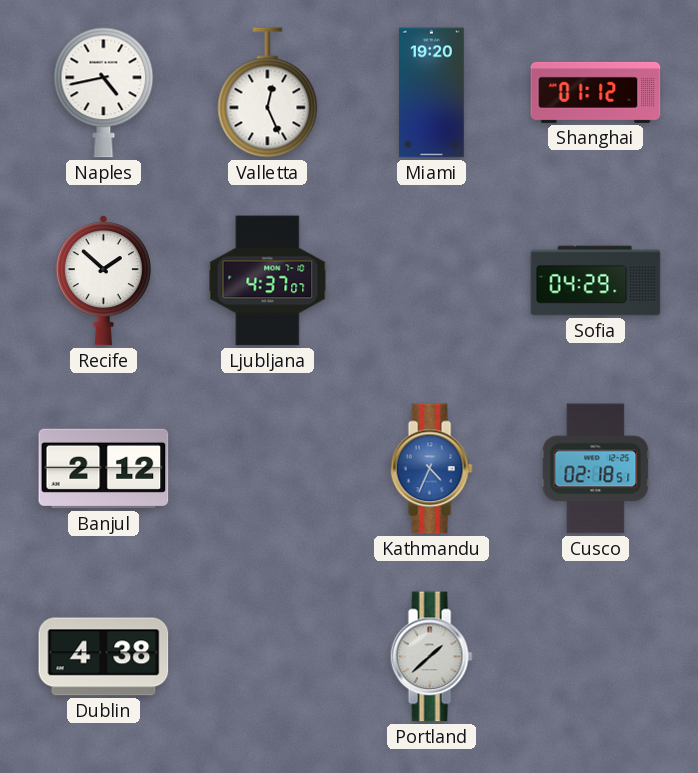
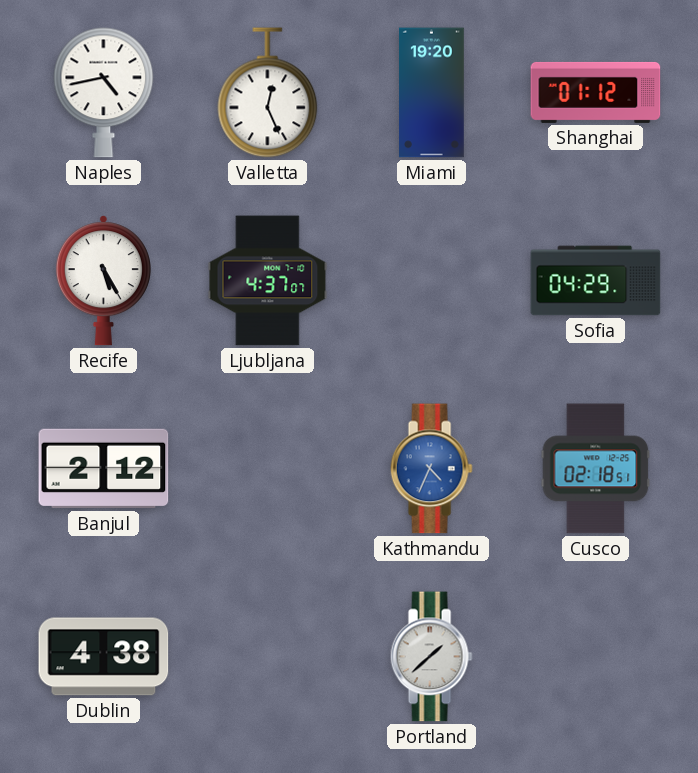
Recife: 1:52 -> 5:25 (103, 281)
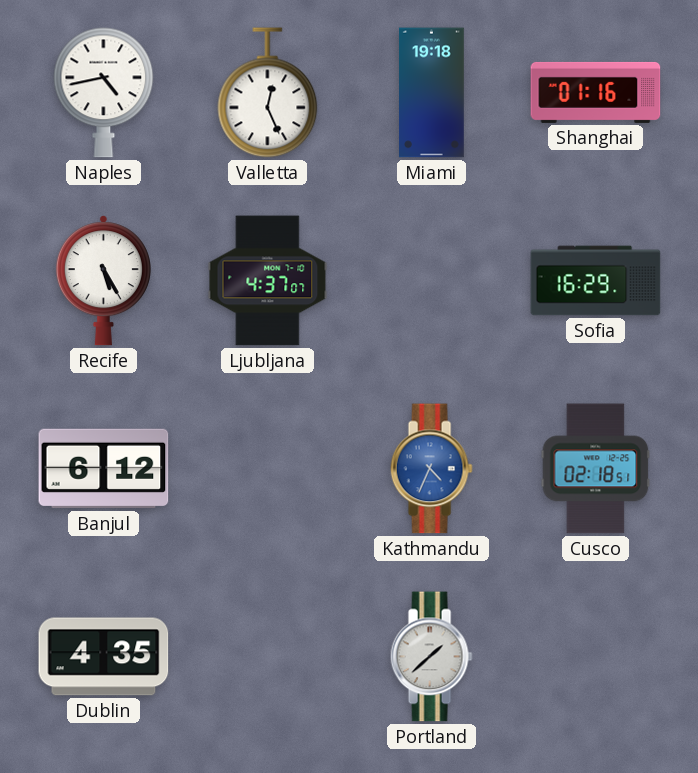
Miami: 19:20 -> 19:18 (432, 93)
Shanghai: 01:12 -> 01:16 (596, 92)
Sofia: 04:29 -> 16:29 (596, 281)
Banjul: 2:12 -> 6:12 (104, 469)
Dublin: 4:38 -> 4:35 (104, 657)
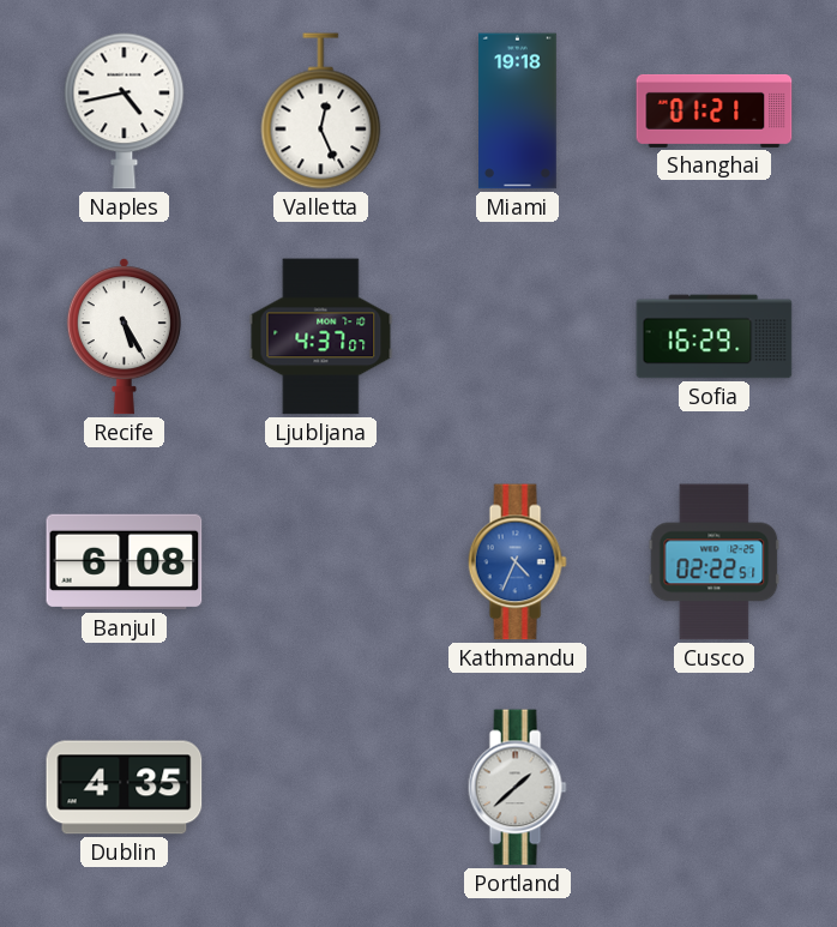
Shanghai: 01:16 -> 01:21 (715, 110)
Banjul: 6:12 -> 6:08 (125, 562)
Cusco: 02:18 -> 02:22 (715, 562)
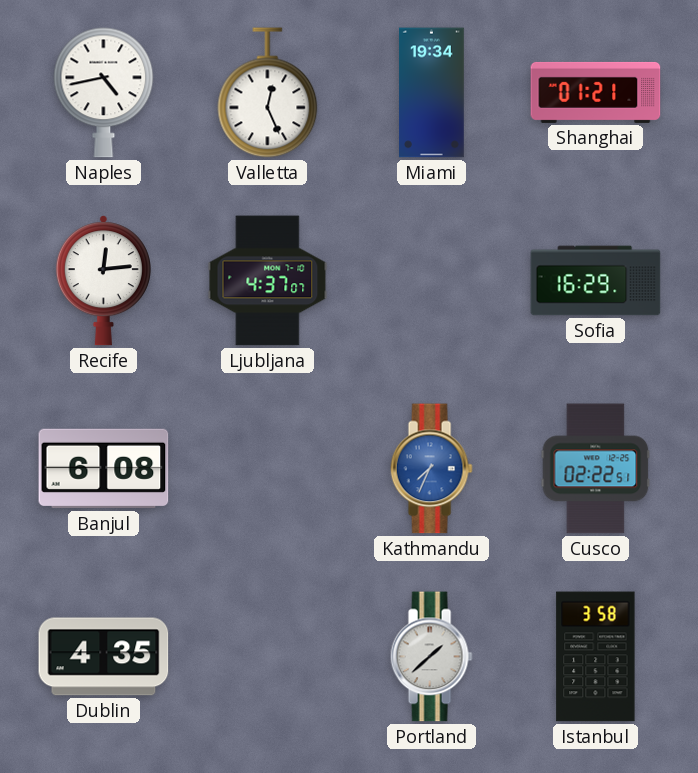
Miami: 19:18 -> 19:34 (432, 93)
Recife: 5:25 -> 12:14 (103, 281)
Kathmandu: 4:34 -> 7:34 (431, 469)
Istanbul: none -> 3:58 (596, 657)
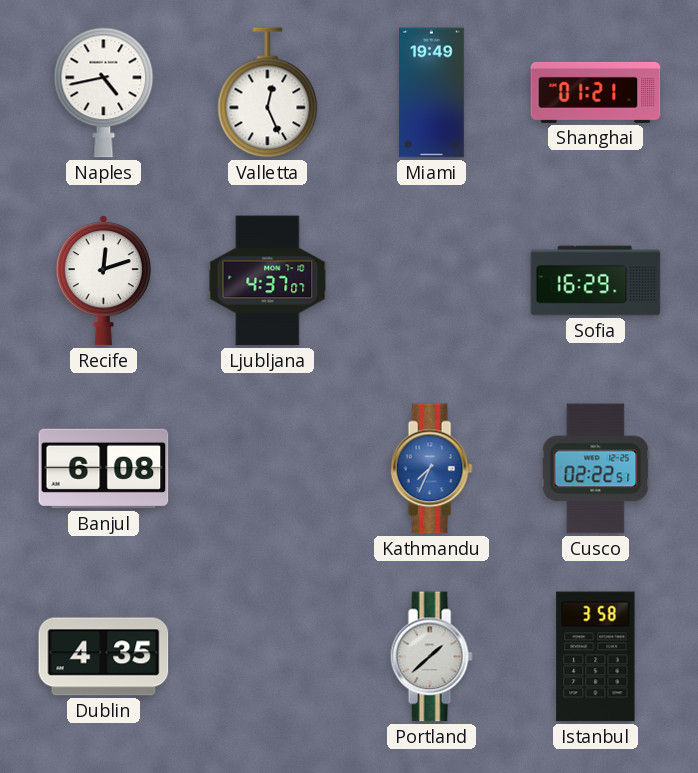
Miami: 19:34 -> 19:49 (432, 93)
Recife: 12:14 -> 12:12 (103, 281)
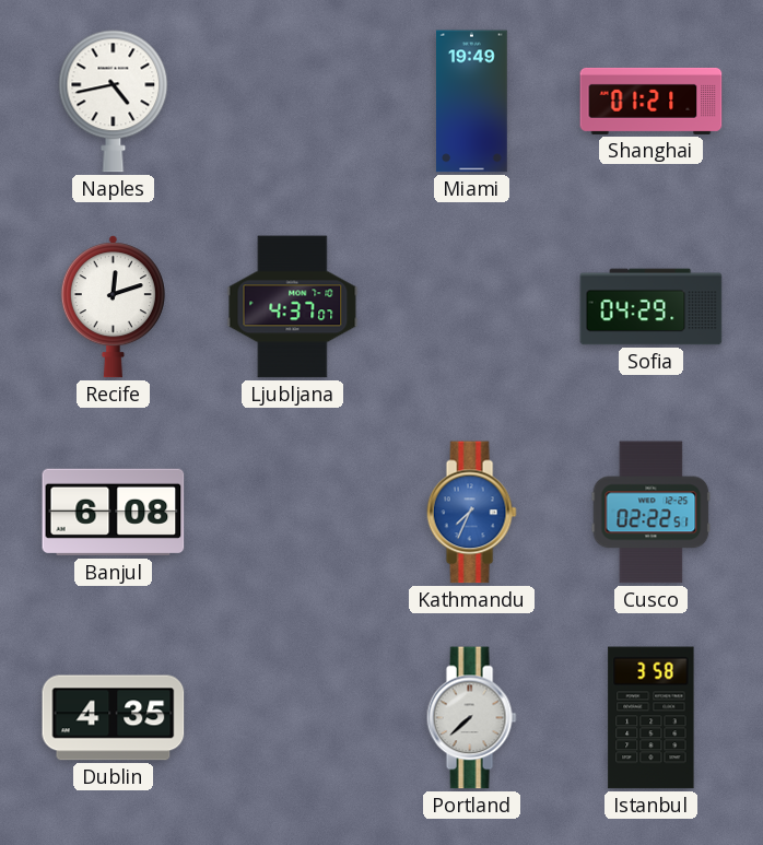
Valletta: 12:26 -> none (268, 93)
Sofia: 16:29 -> 04:29 (652, 307)
Portland: 1:38 -> 7:38 (471, 718)
